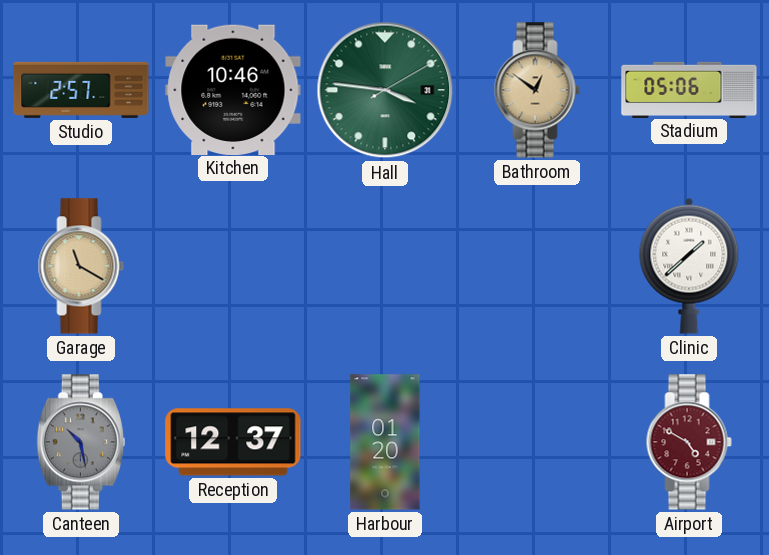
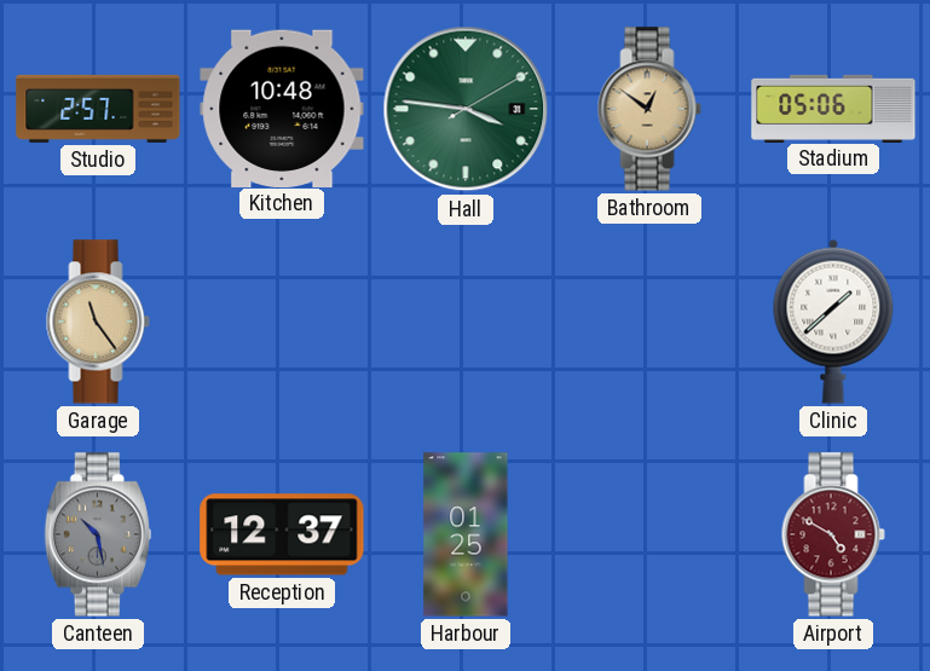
Kitchen: 10:46 -> 10:48 (282, 108)
Garage: 11:20 -> 11:24 (98, 322)
Harbour: 01:20 -> 01:25 (466, 534)
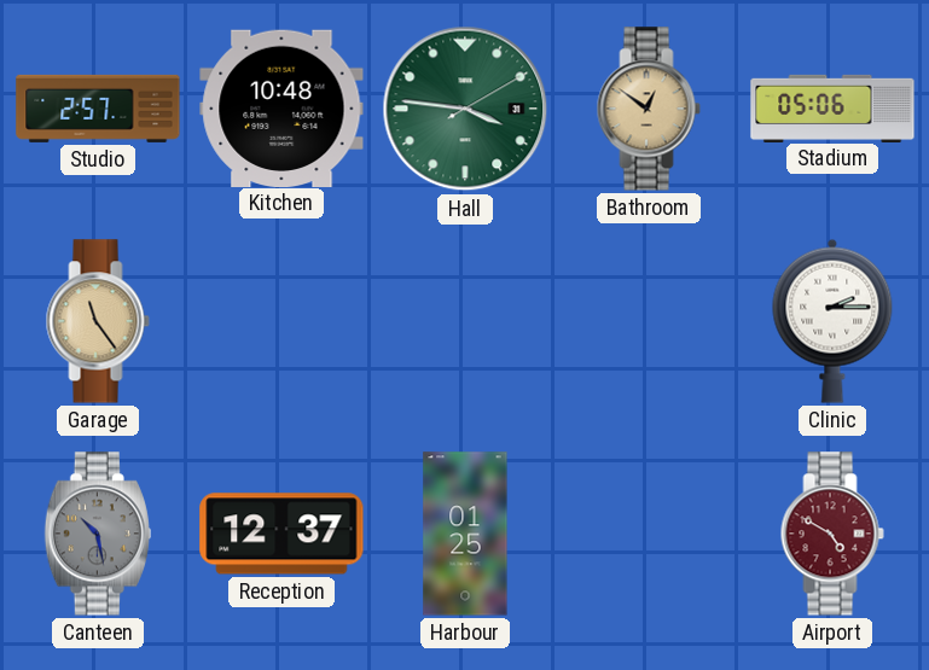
Clinic: 1:38 -> 2:15 (832, 321)
